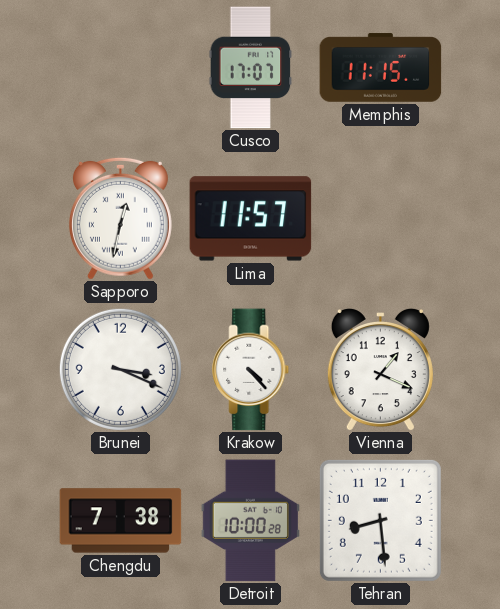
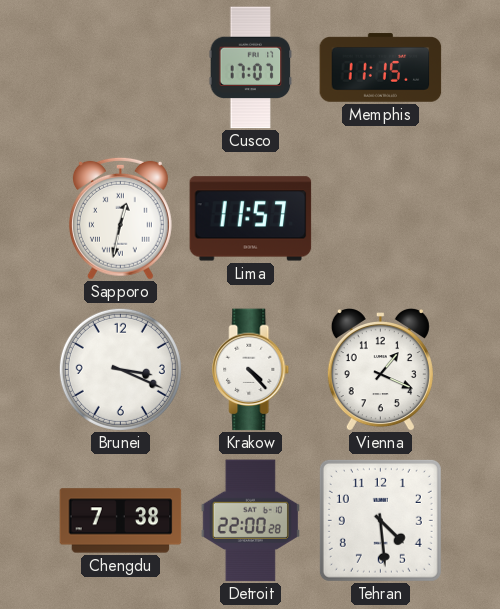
Detroit: 10:00 -> 22:00 (250, 521)
Tehran: 8:29 -> 4:29 (380, 520)
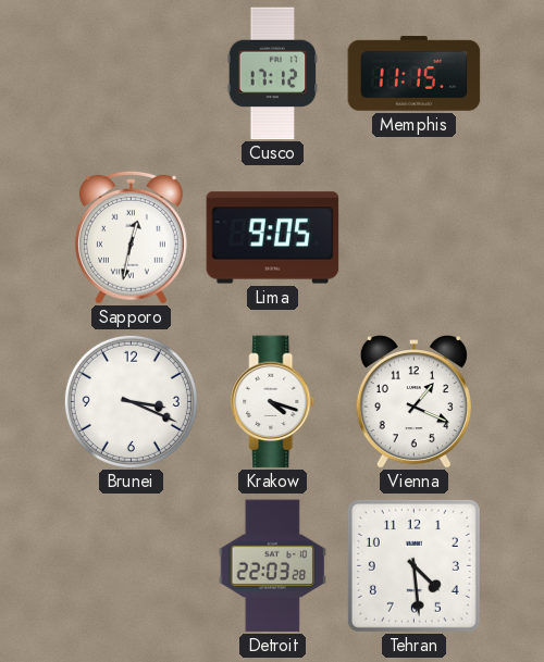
Cusco: 17:07 -> 17:12 (273, 74)
Lima: 11:57 -> 9:05 (273, 238)
Krakow: 4:23 -> 4:18 (273, 402)
Chengdu: 7:38 -> none (121, 521)
Detroit: 22:00 -> 22:03 (272, 566)
